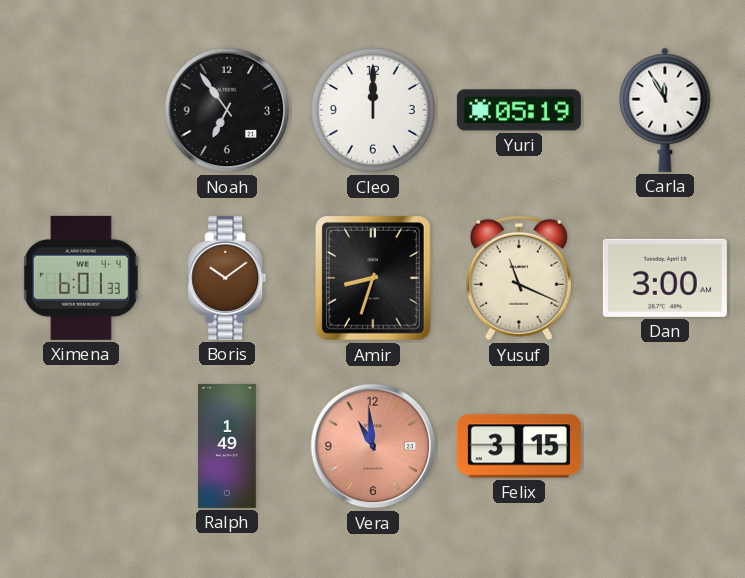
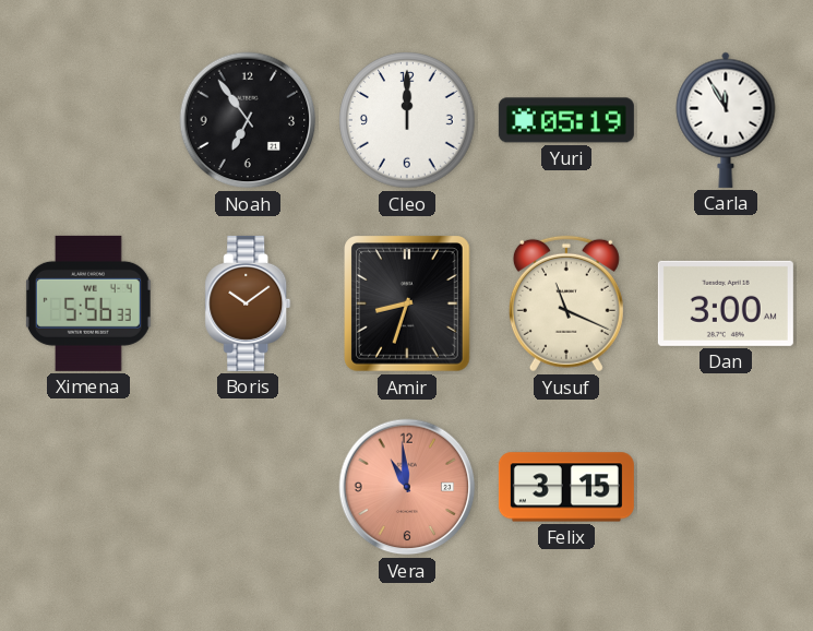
Ximena: 6:01 -> 5:56 (88, 303)
Ralph: 1:49 -> none (228, 446)
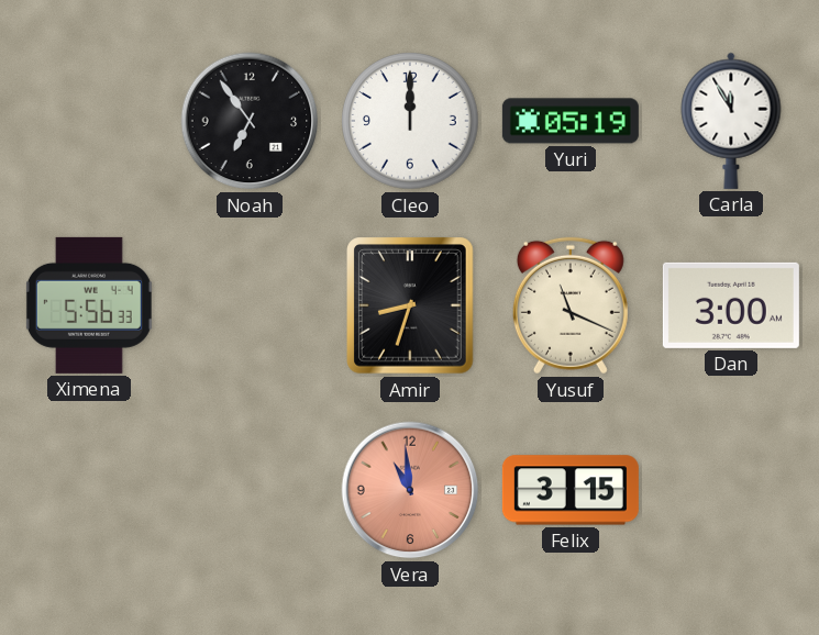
Boris: 10:09 -> none (248, 303)
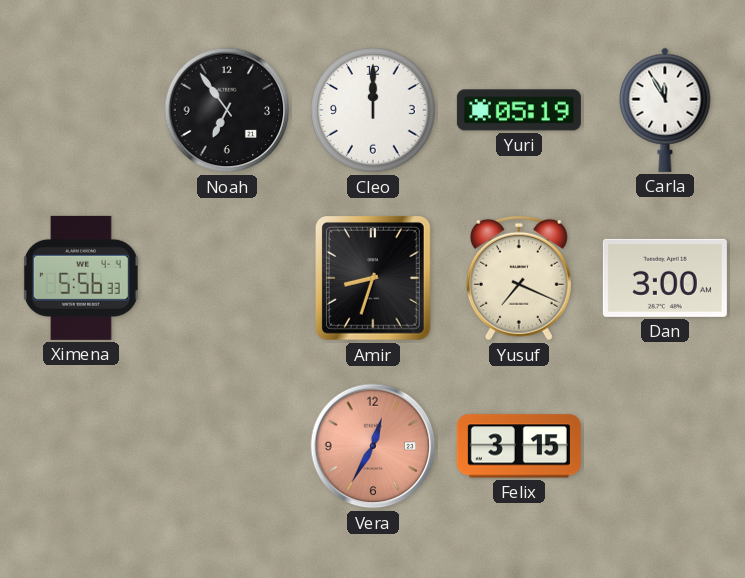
Yusuf: 11:19 -> 7:19 (519, 278)
Vera: 10:59 -> 12:35 (373, 446)
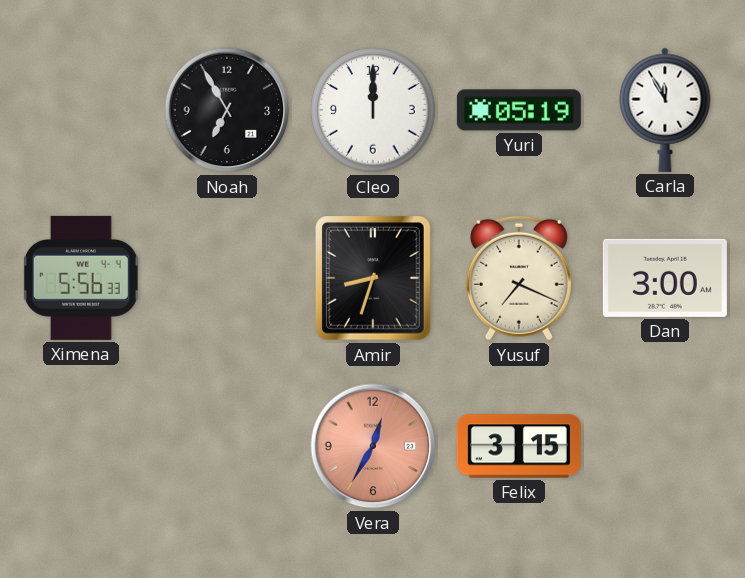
Noah: 6:54 -> 6:55 (227, 110)
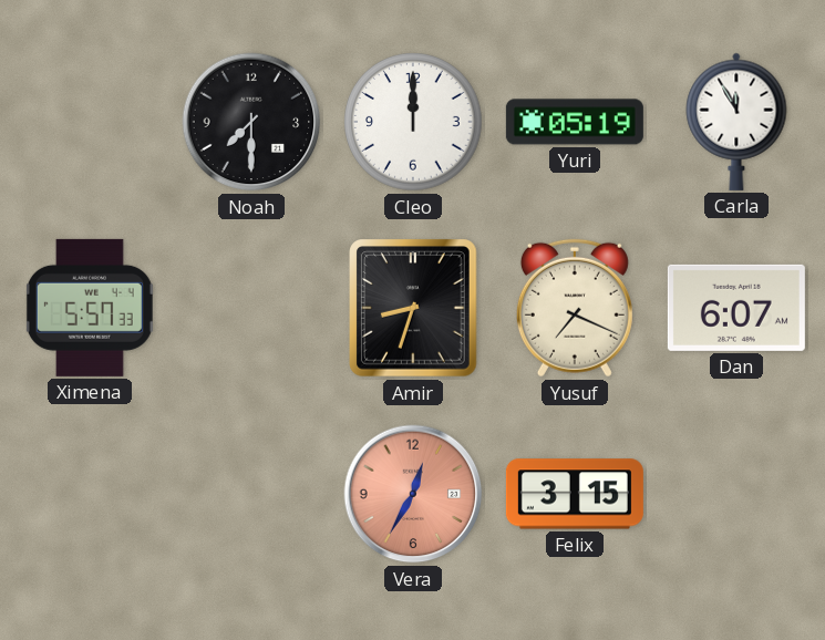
Noah: 6:55 -> 7:30 (251, 122)
Ximena: 5:56 -> 5:57 (90, 308)
Dan: 3:00 -> 6:07 (736, 308)
